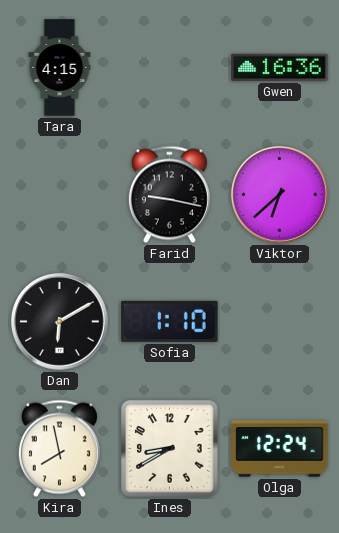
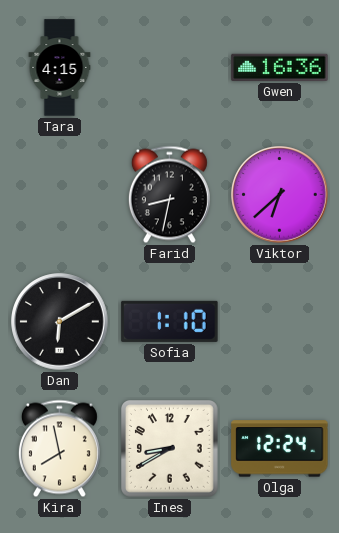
Farid: 9:17 -> 8:32 (169, 195)
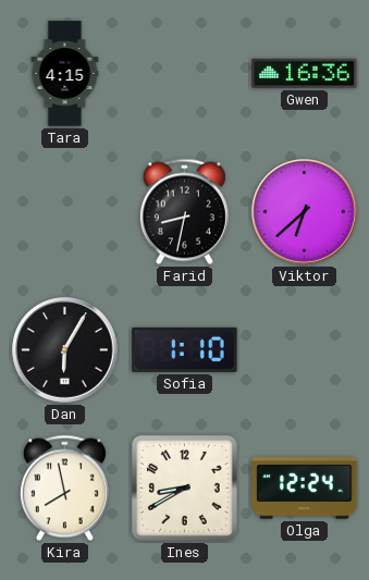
Dan: 6:10 -> 6:05 (65, 350)
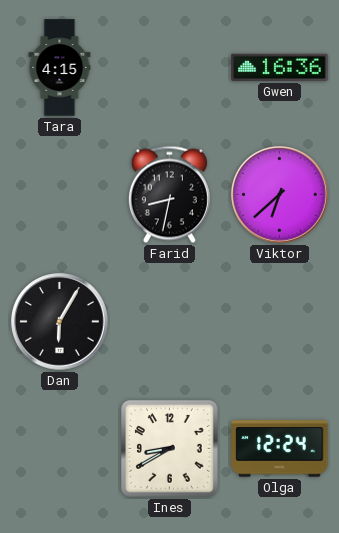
Sofia: 1:10 -> none (185, 349)
Kira: 7:58 -> none (64, 489)
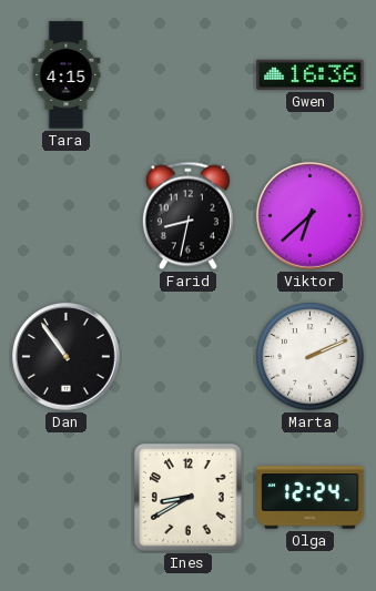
Dan: 6:05 -> 10:54 (67, 357)
Marta: none -> 2:11 (311, 357)
